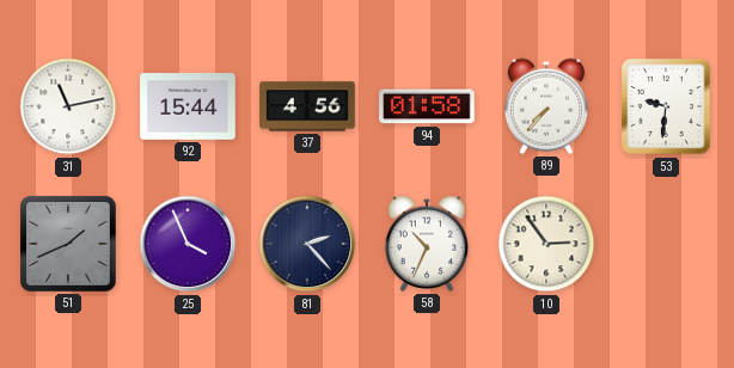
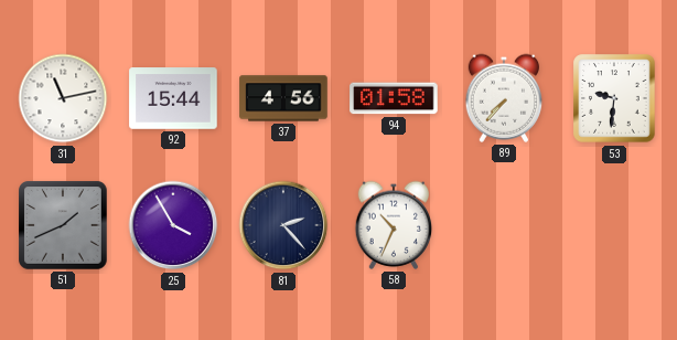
25: 3:56 -> 3:55 (173, 225)
10: 2:54 -> none (546, 244)
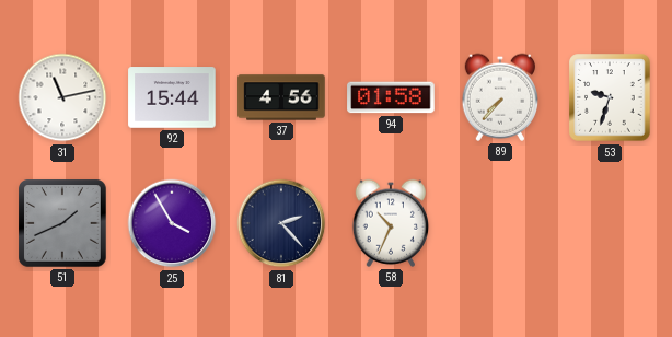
53: 9:31 -> 9:33 (610, 97)
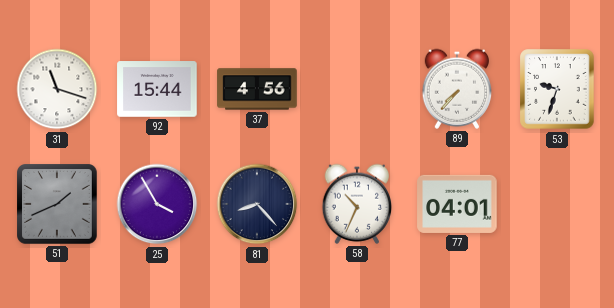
31: 11:13 -> 11:18 (57, 89)
94: 01:58 -> none (391, 97)
81: 2:23 -> 8:23 (257, 204)
77: none -> 04:01 (457, 204)
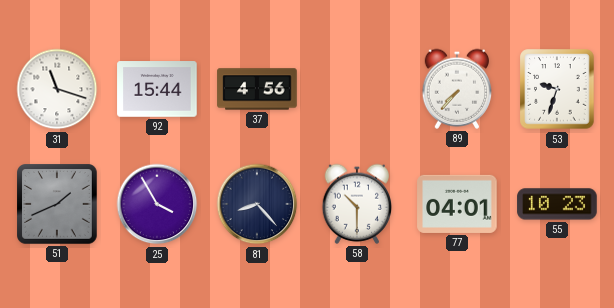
58: 10:34 -> 10:30 (357, 204)
55: none -> 10:23 (557, 204)
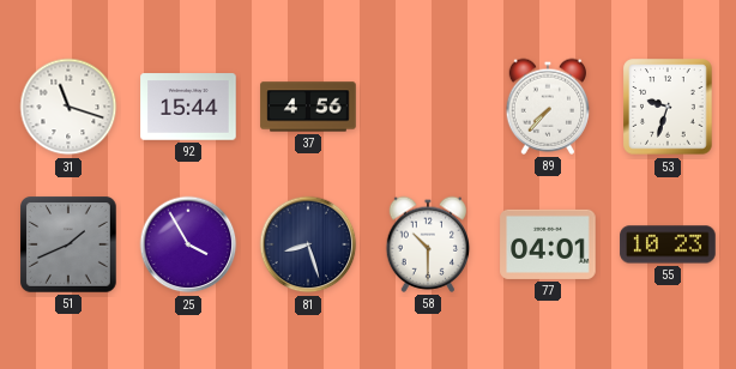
81: 8:23 -> 8:27 (308, 244)
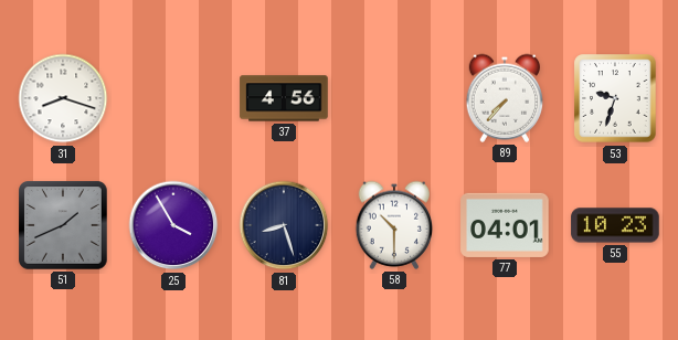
31: 11:18 -> 8:18 (63, 98)
92: 15:44 -> none (188, 107)
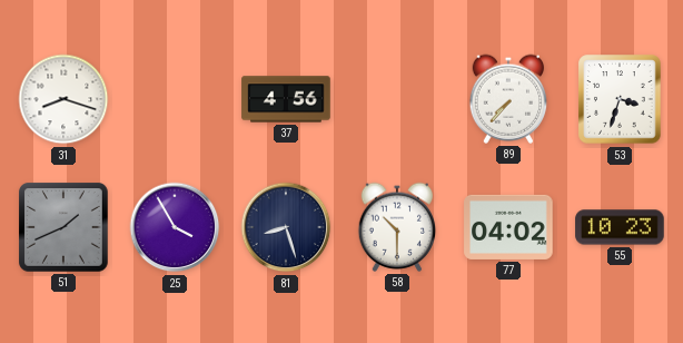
53: 9:33 -> 3:33 (620, 99)
77: 04:01 -> 04:02 (508, 227)
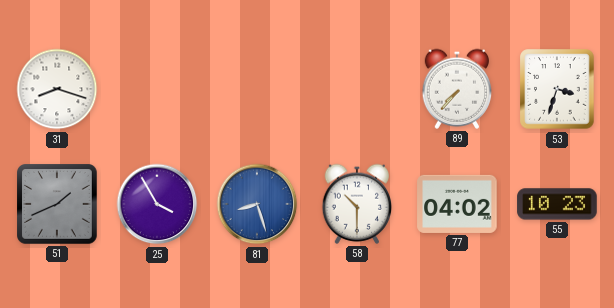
37: 4:56 -> none (286, 99)
81 dial: navy -> blue (257, 204)
